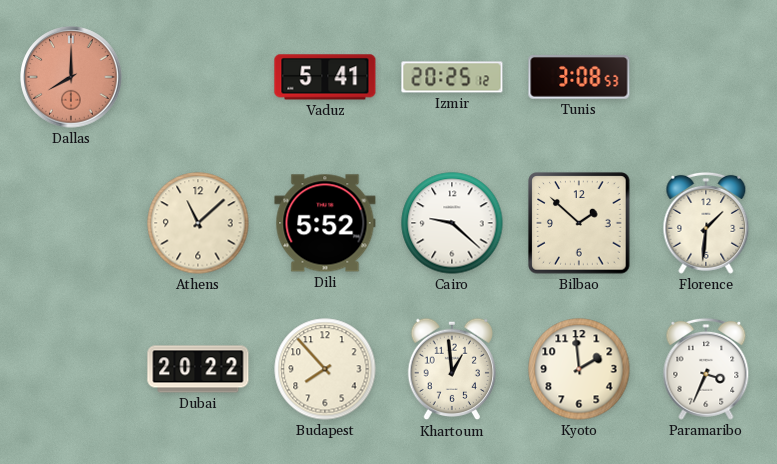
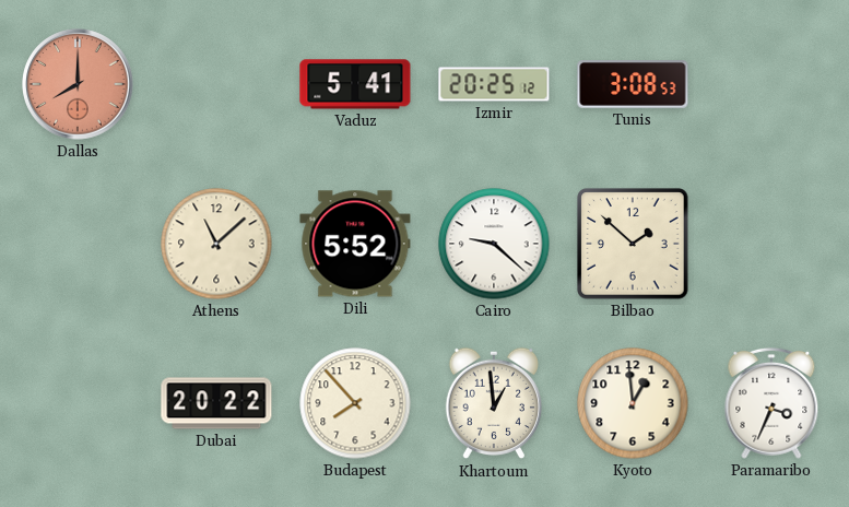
Florence: 1:31 -> none (706, 223)
Kyoto: 1:59 -> 12:59 (633, 403)
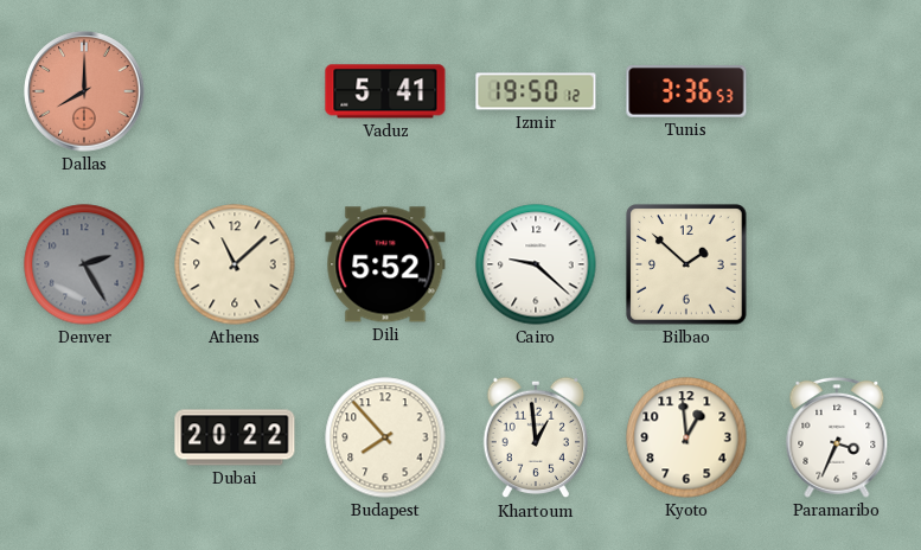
Izmir: 20:25 -> 19:50 (536, 91)
Tunis: 3:08 -> 3:36 (686, 91)
Denver: none -> 2:25 (84, 264)
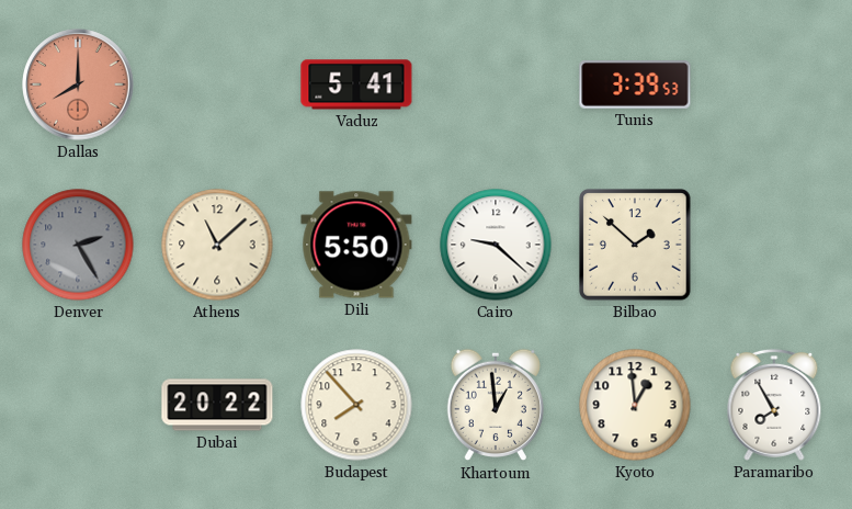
Izmir: 19:50 -> none (536, 91)
Tunis: 3:36 -> 3:39 (635, 84)
Dili: 5:52 -> 5:50 (356, 245)
Paramaribo: 3:34 -> 7:55 (774, 405)
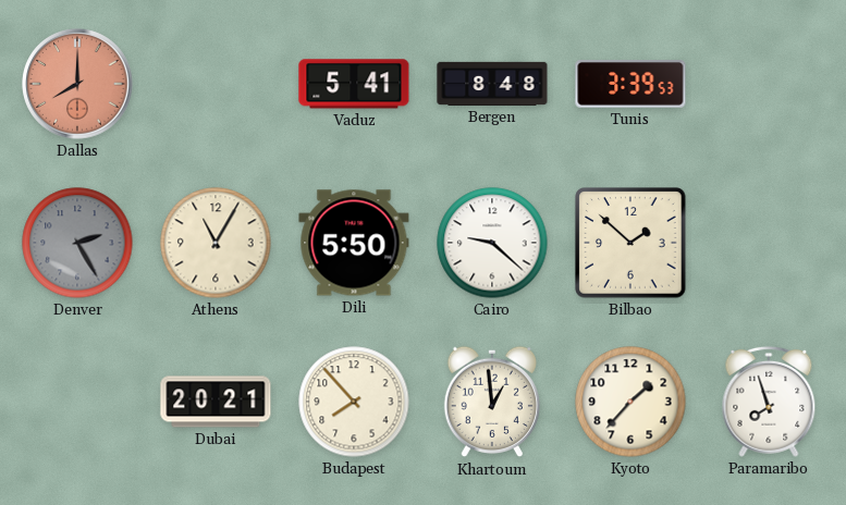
Bergen: none -> 8:48 (492, 84)
Athens: 11:08 -> 11:05 (216, 243)
Dubai: 20:22 -> 20:21 (216, 402)
Kyoto: 12:59 -> 1:37 (630, 402)
Paramaribo: 7:55 -> 7:57 (769, 402)
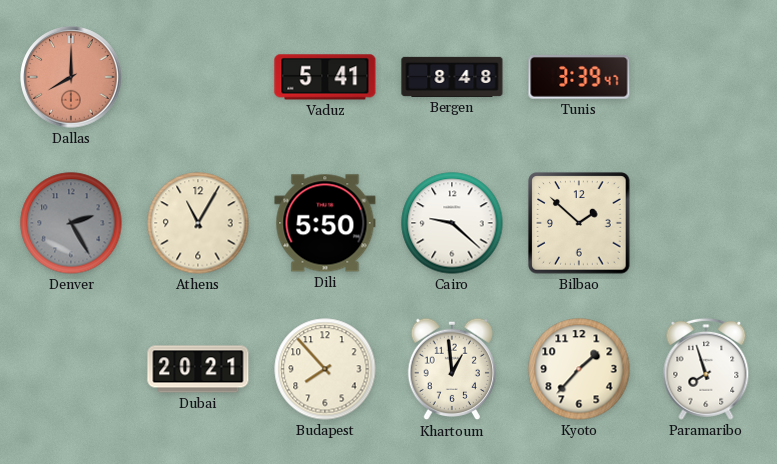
Tunis: 3:39:53 -> 3:39:47 (579, 77)
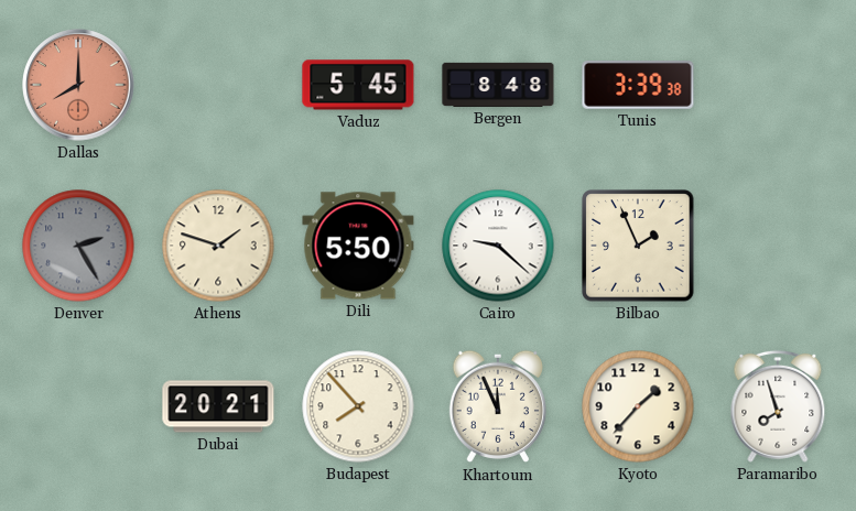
Vaduz: 5:41 -> 5:45 (358, 85)
Tunis: 3:39:47 -> 3:39:38 (638, 85)
Athens: 11:05 -> 1:48 (218, 246)
Bilbao: 1:52 -> 1:56 (638, 246)
Khartoum: 12:59 -> 11:56 (497, 406)
